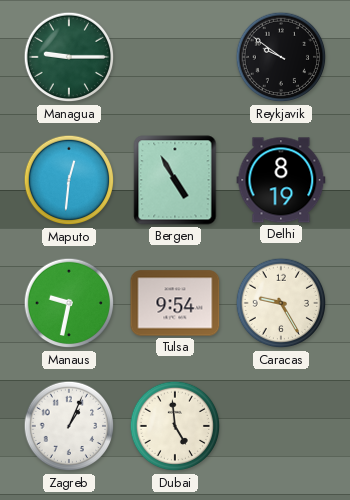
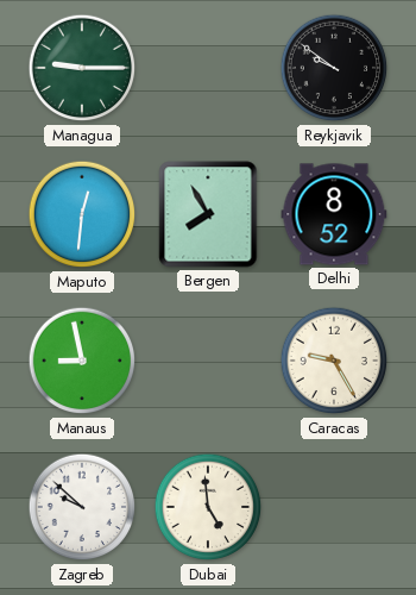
Bergen: 4:55 -> 7:55 (208, 214)
Delhi: 8:19 -> 8:52 (334, 214)
Manaus: 9:32 -> 8:58 (82, 361)
Tulsa: 9:54 -> none (175, 303)
Zagreb: 1:04 -> 9:52 (82, 507)
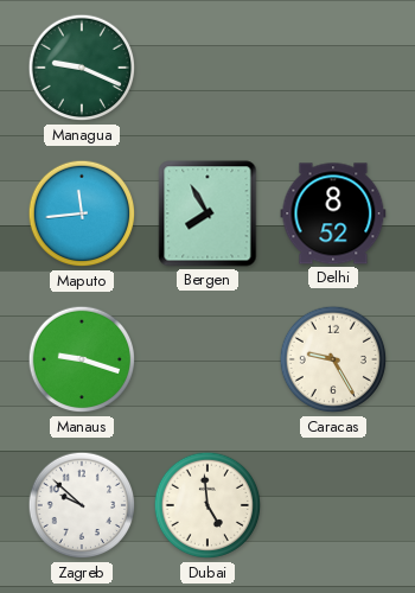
Managua: 9:15 -> 9:19 (82, 68)
Reykjavik: 9:51 -> none (334, 68)
Maputo: 12:31 -> 11:44 (82, 213)
Manaus: 8:58 -> 9:18 (82, 359)
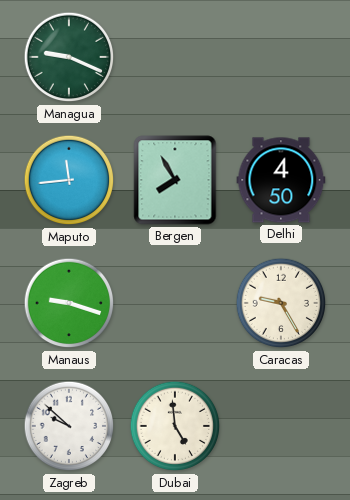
Delhi: 8:52 -> 4:50 (281, 180)
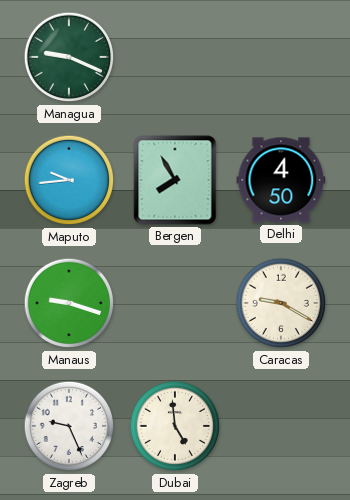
Maputo: 11:44 -> 9:44 (69, 180)
Caracas: 9:25 -> 9:20 (281, 303)
Zagreb: 9:52 -> 9:26 (69, 426)
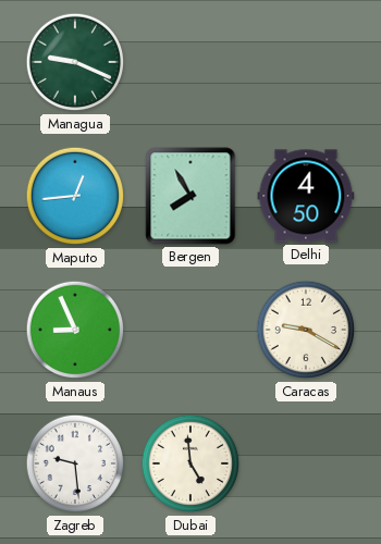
Maputo: 9:44 -> 12:44 (75, 196)
Manaus: 9:18 -> 8:56 (75, 330)
Zagreb: 9:26 -> 9:29 (75, 463)
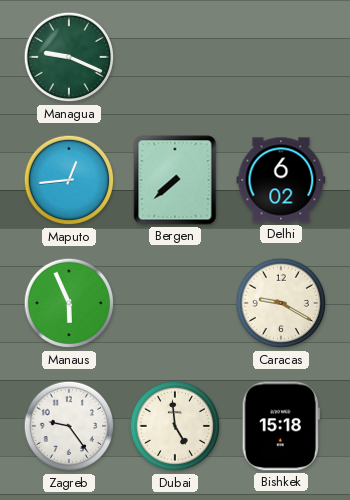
Bergen: 7:55 -> 7:38 (175, 180)
Delhi: 4:50 -> 6:02 (281, 180)
Manaus: 8:56 -> 5:56 (69, 303)
Zagreb: 9:29 -> 9:24 (69, 426)
Bishkek: none -> 15:18 (281, 426)
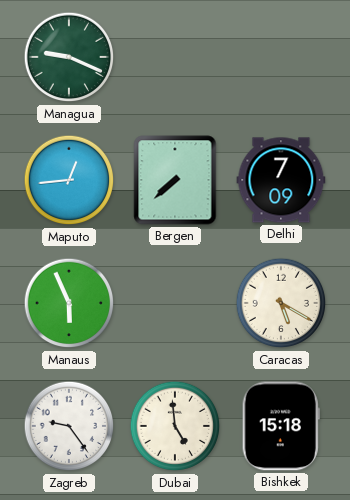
Delhi: 6:02 -> 7:09 (281, 180)
Caracas: 9:20 -> 5:20 (281, 303)
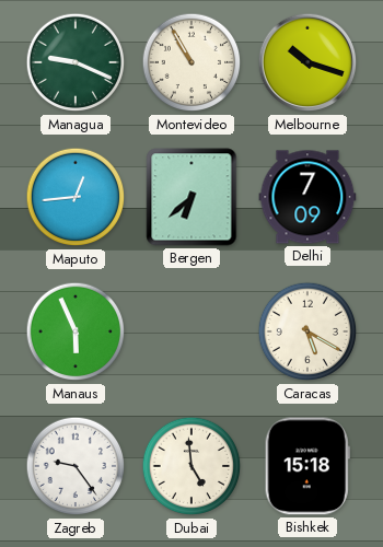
Montevideo: none -> 10:55 (191, 62)
Melbourne: none -> 10:18 (307, 62)
Bergen: 7:38 -> 6:38 (191, 197)
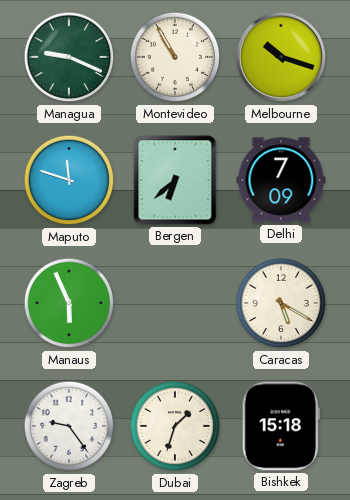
Maputo: 12:44 -> 11:48 (69, 180)
Dubai: 4:59 -> 1:33 (175, 426)
